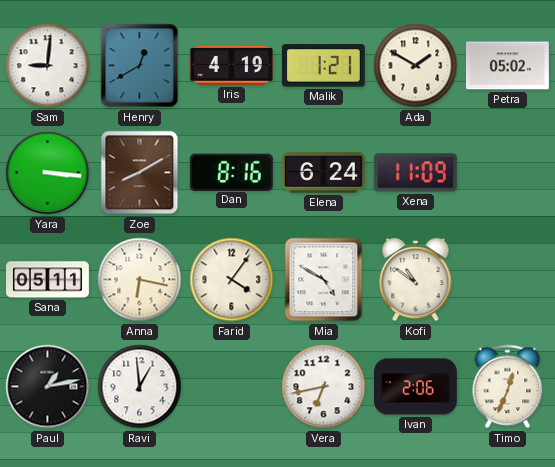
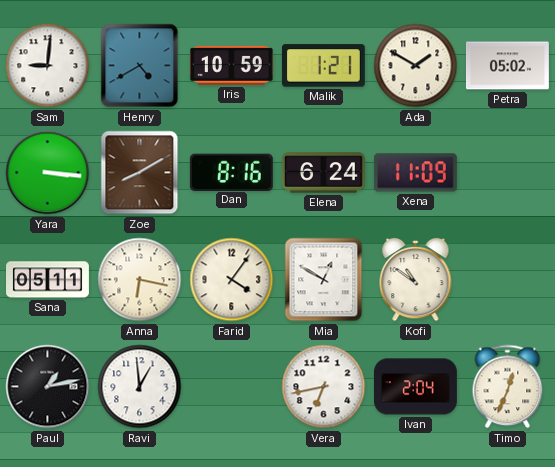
Henry: 12:40 -> 4:40 (140, 66)
Iris: 4:19 -> 10:59 (231, 65)
Mia: 4:50 -> 12:50 (324, 280)
Ivan: 2:06 -> 2:04 (416, 387)
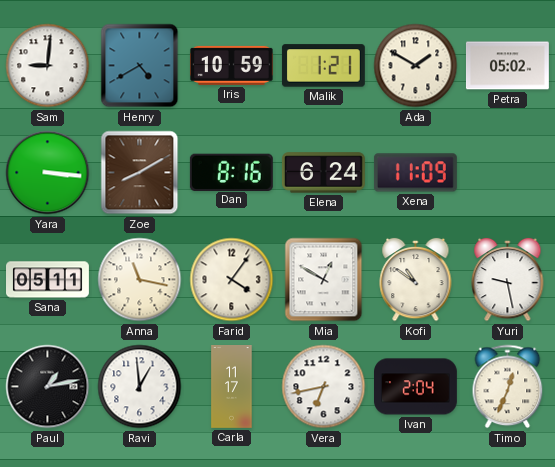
Anna: 6:17 -> 11:17 (140, 280)
Yuri: none -> 9:28 (508, 280)
Carla: none -> 11:17 (232, 387)
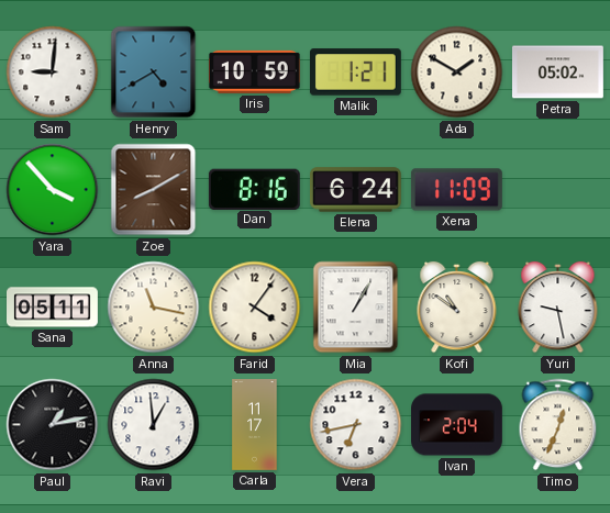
Yara: 3:16 -> 3:53 (53, 190)
Mia: 12:50 -> 1:05 (356, 308)
